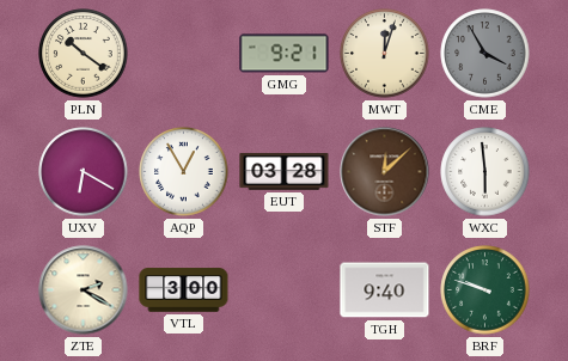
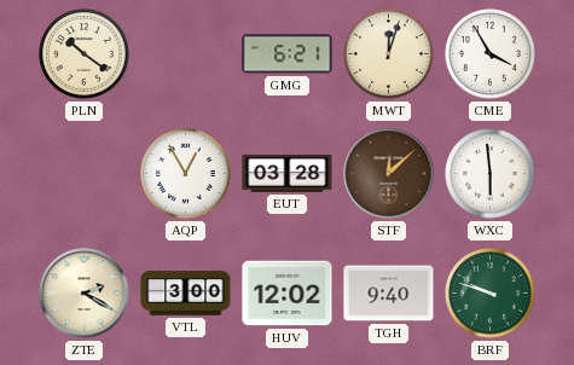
GMG: 9:21 -> 6:21 (288, 54)
CME dial: grey -> white (491, 54)
UXV: 6:20 -> none (84, 172)
HUV: none -> 12:02 (288, 294)
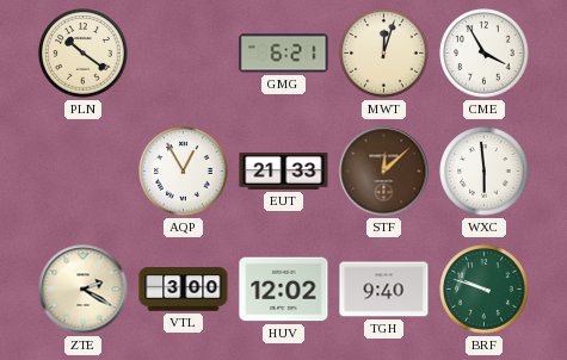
EUT: 03:28 -> 21:33 (284, 172)
